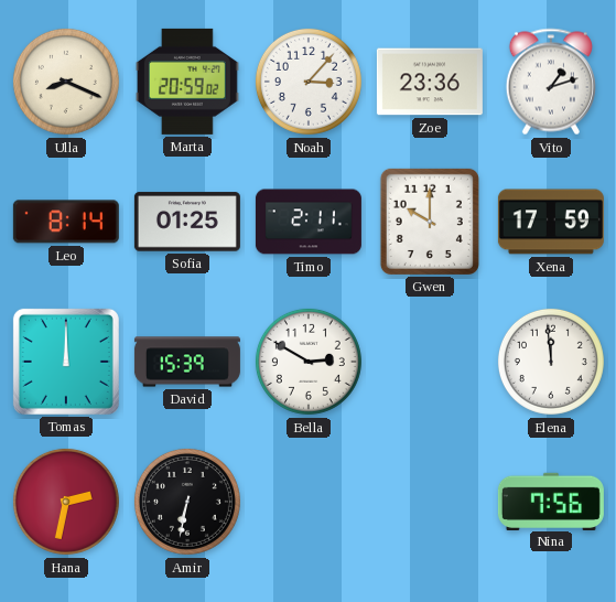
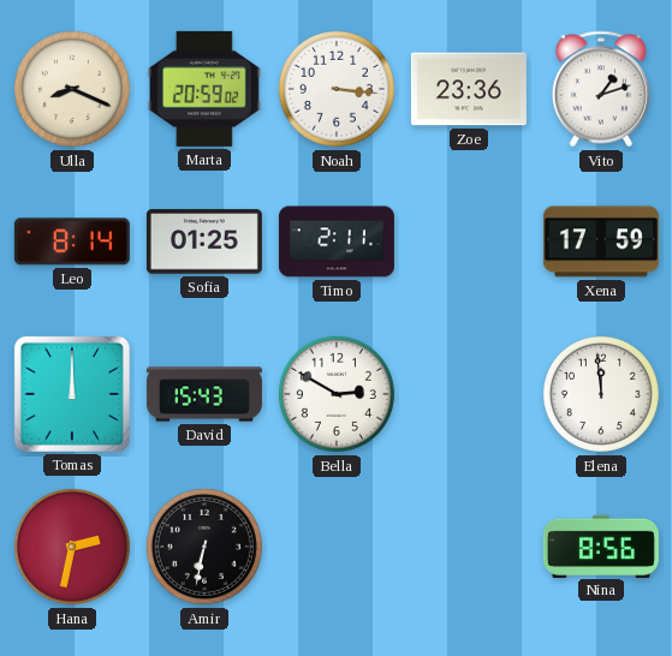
Noah: 3:07 -> 3:16 (337, 89)
Gwen: 10:00 -> none (430, 222)
David: 15:39 -> 15:43 (204, 394)
Nina: 7:56 -> 8:56 (601, 545)
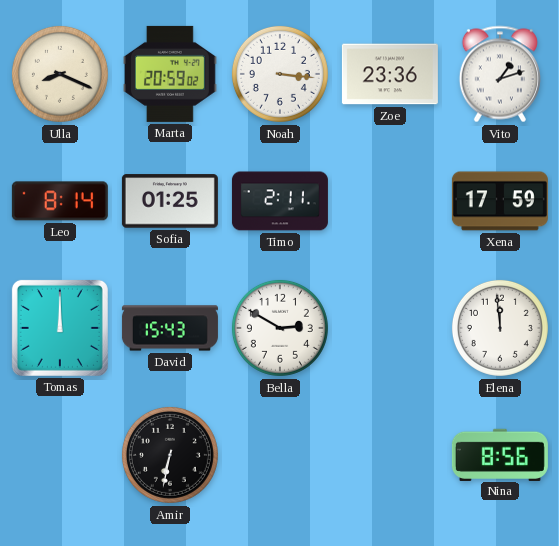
Hana: 2:32 -> none (72, 547)
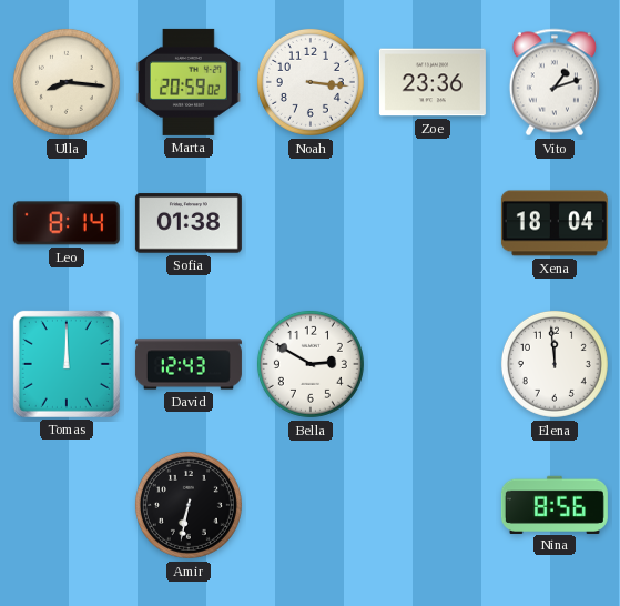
Ulla: 8:19 -> 8:16 (67, 82)
Sofia: 01:25 -> 01:38 (189, 223)
Timo: 2:11 -> none (280, 201)
Xena: 17:59 -> 18:04 (555, 223)
David: 15:43 -> 12:43 (189, 364)
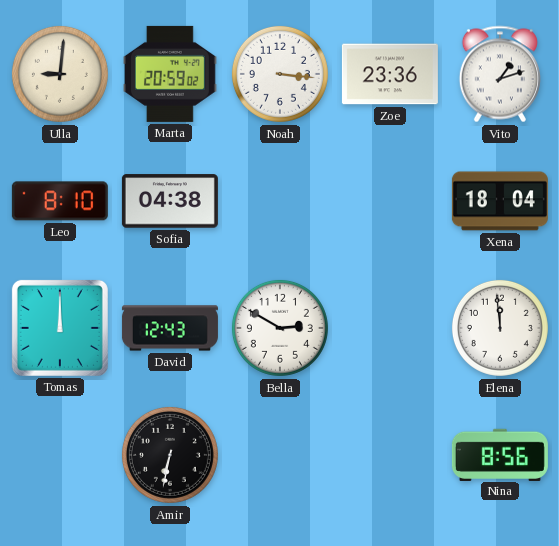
Ulla: 8:16 -> 9:01 (60, 74)
Leo: 8:14 -> 8:10 (60, 201)
Sofia: 01:38 -> 04:38 (170, 201)
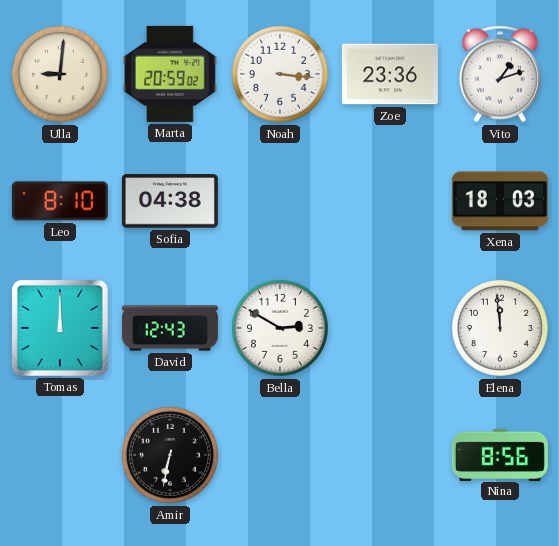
Xena: 18:04 -> 18:03 (500, 201)
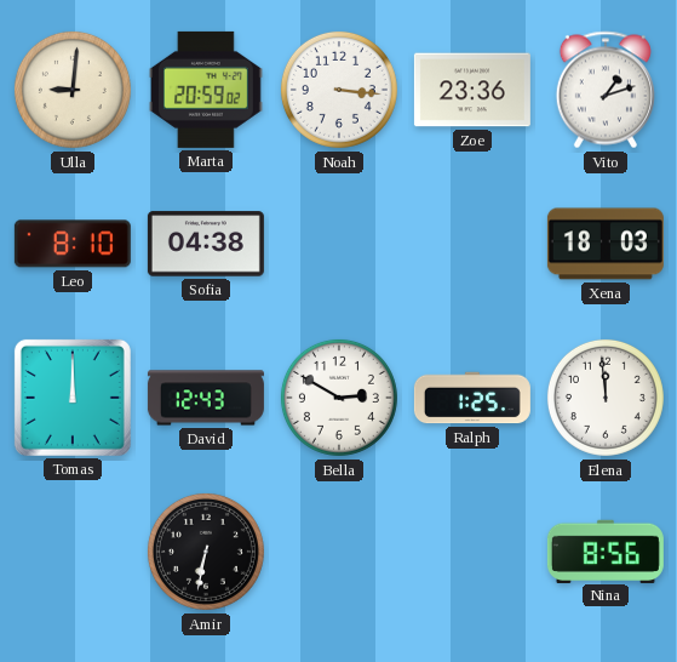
Ralph: none -> 1:25 (472, 398)
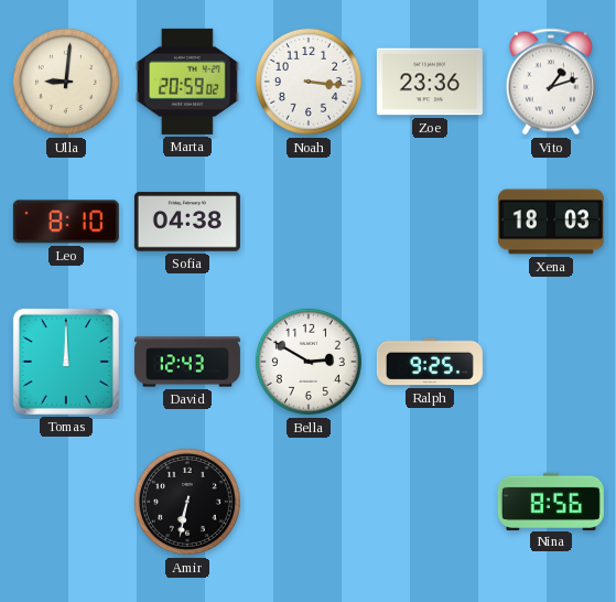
Ralph: 1:25 -> 9:25 (430, 362)
Elena: 11:59 -> none (606, 398)
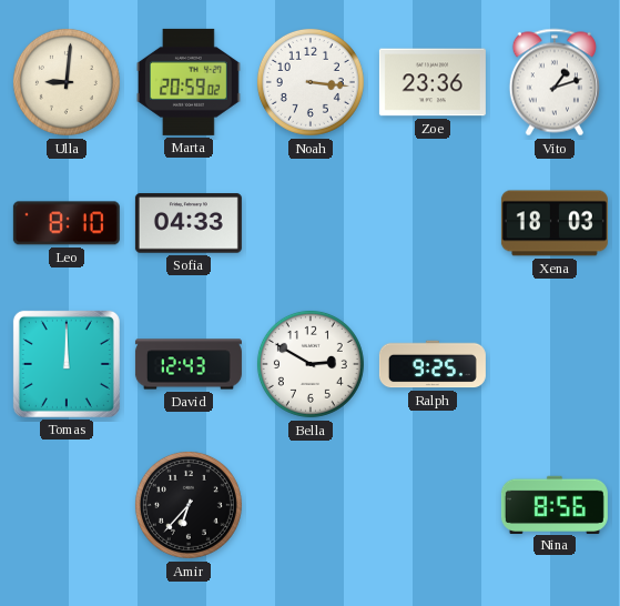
Sofia: 04:38 -> 04:33 (189, 223)
Amir: 6:32 -> 6:37 (189, 505)
